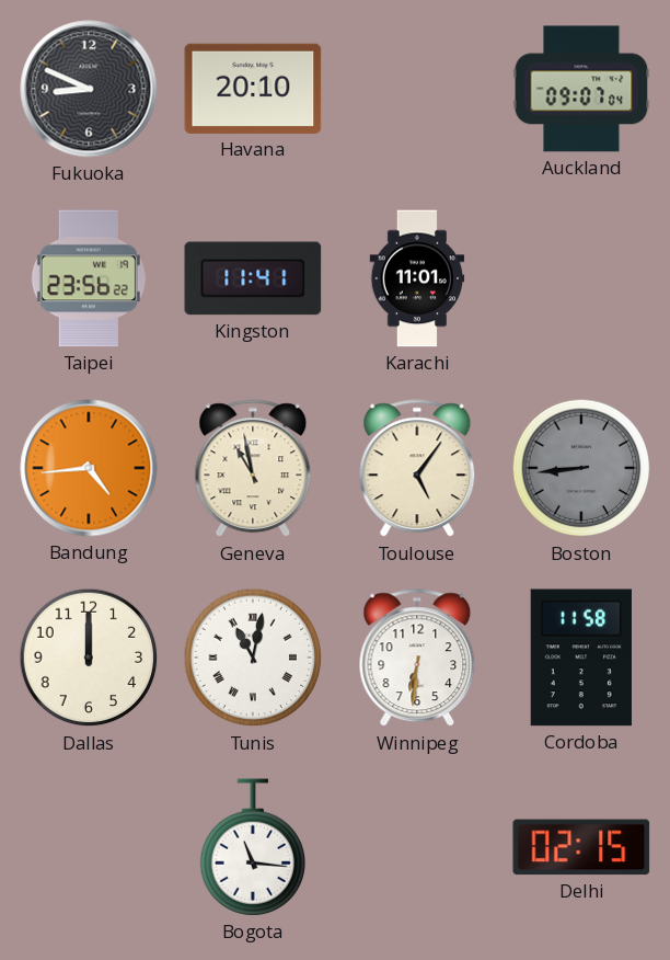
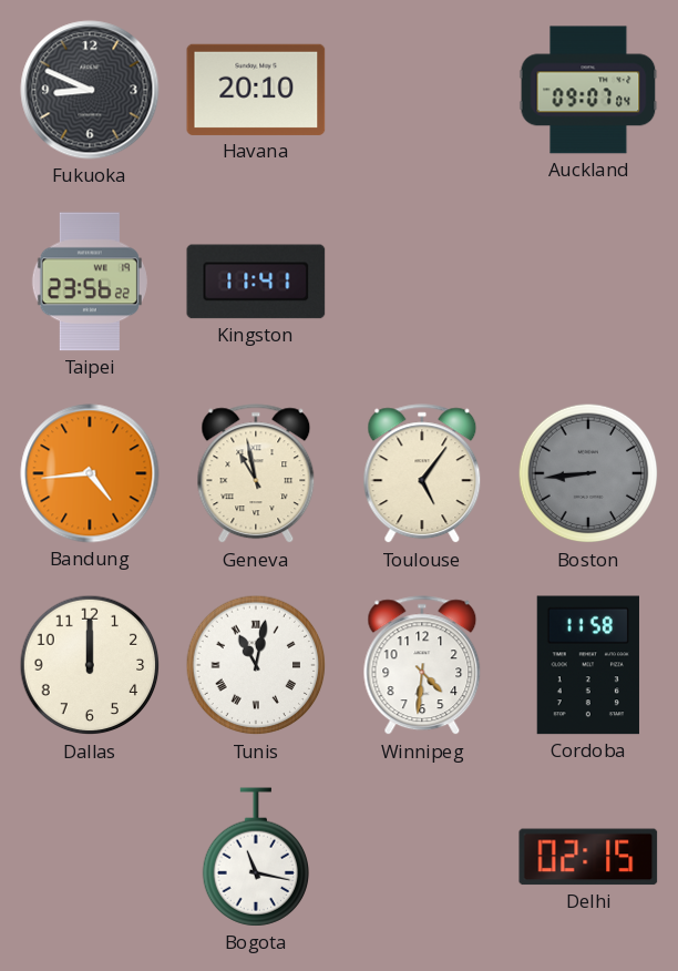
Karachi: 11:01 -> none (417, 278)
Winnipeg: 6:31 -> 4:31 (422, 666)
Bogota: 11:16 -> 11:17 (255, 857)
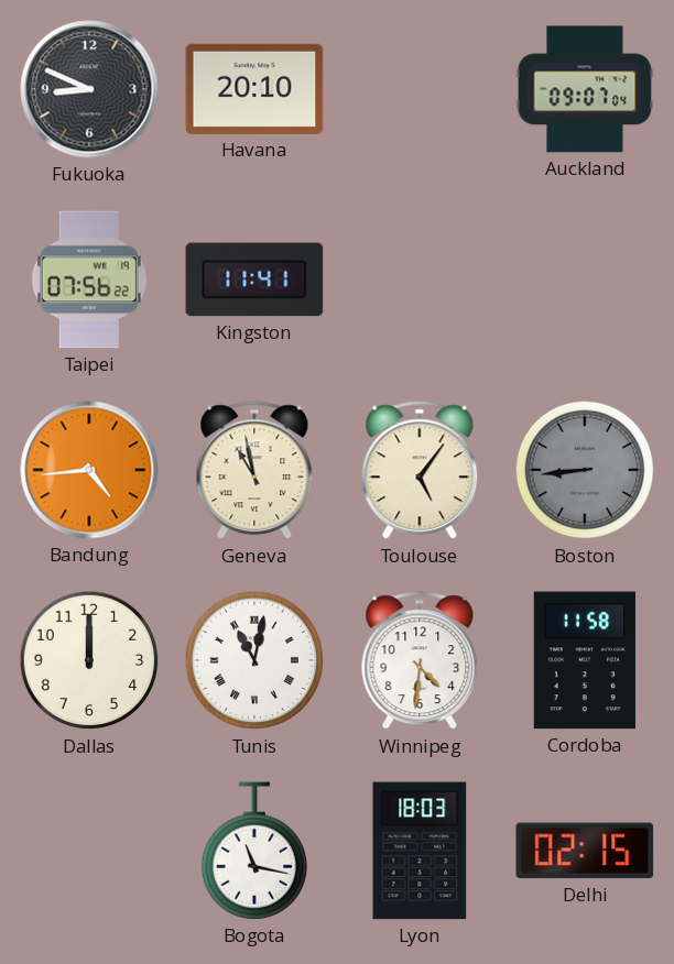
Taipei: 23:56 -> 07:56 (89, 280)
Lyon: none -> 18:03 (420, 851)
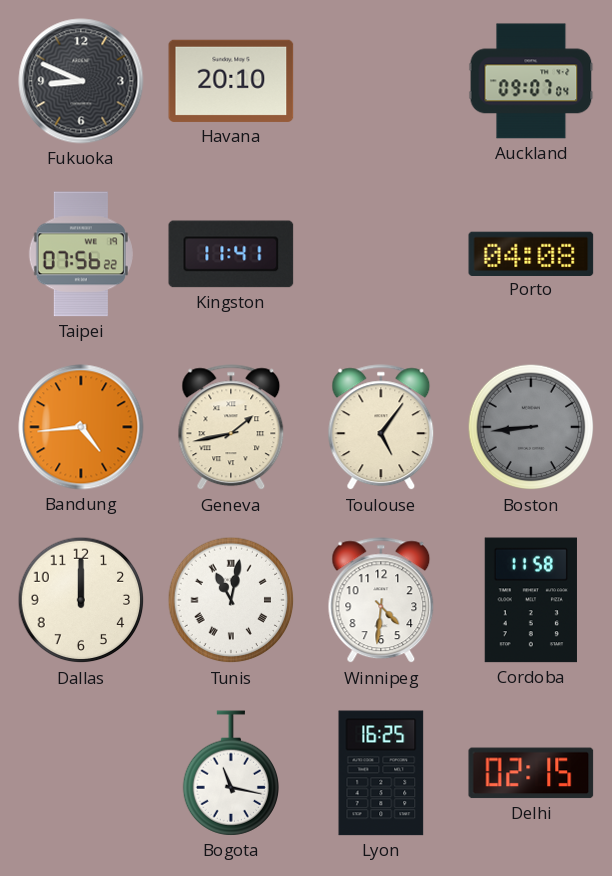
Porto: none -> 04:08 (531, 253)
Geneva: 10:58 -> 1:43 (231, 428)
Lyon: 18:03 -> 16:25 (381, 773)
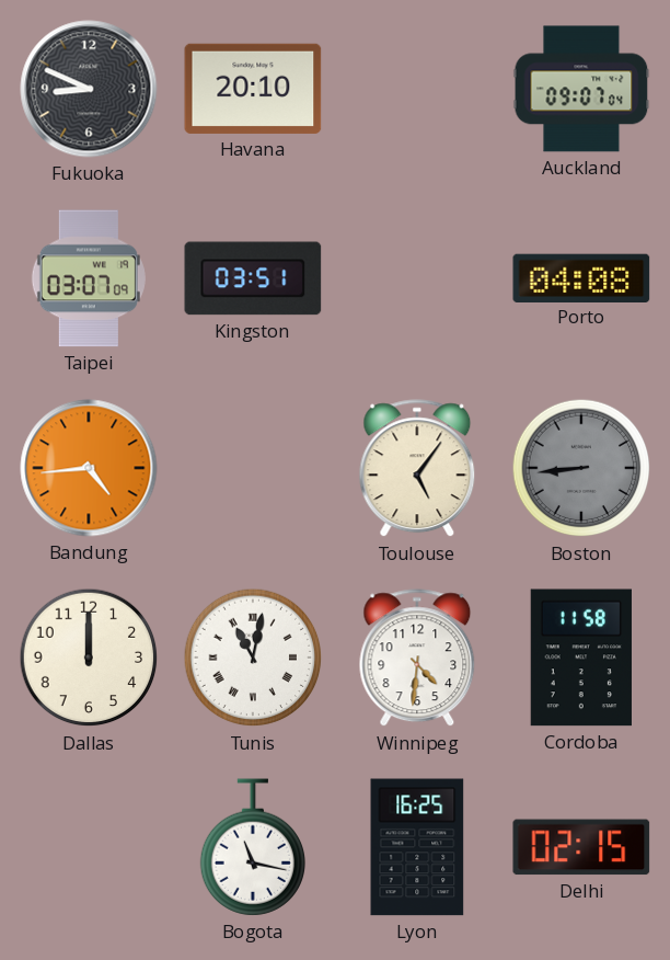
Taipei: 07:56 -> 03:07 (89, 278)
Kingston: 11:41 -> 03:51 (253, 278)
Geneva: 1:43 -> none (231, 428)
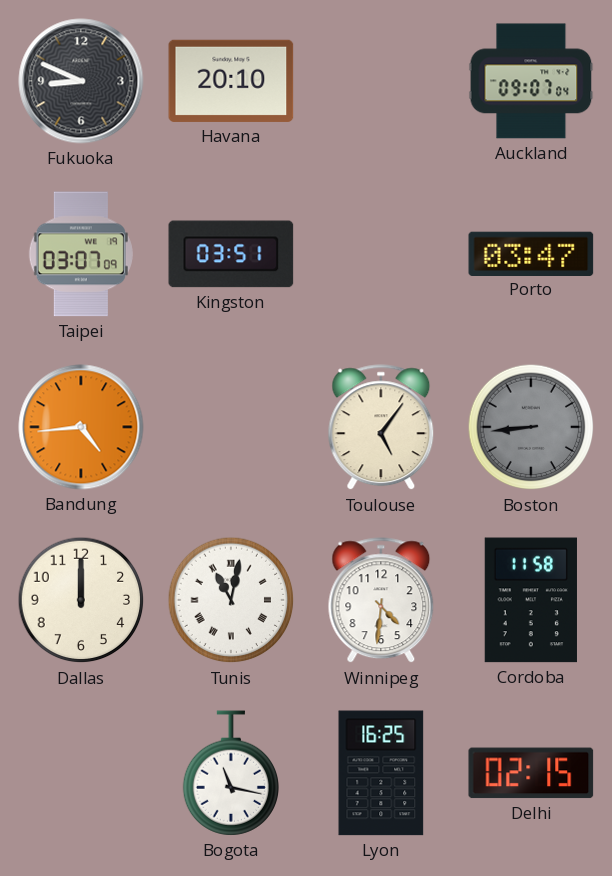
Porto: 04:08 -> 03:47 (531, 253)
